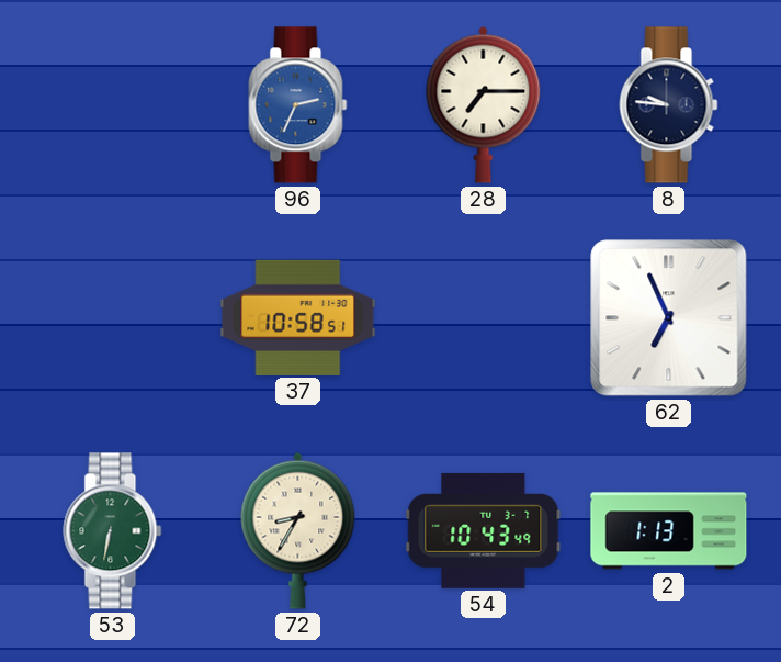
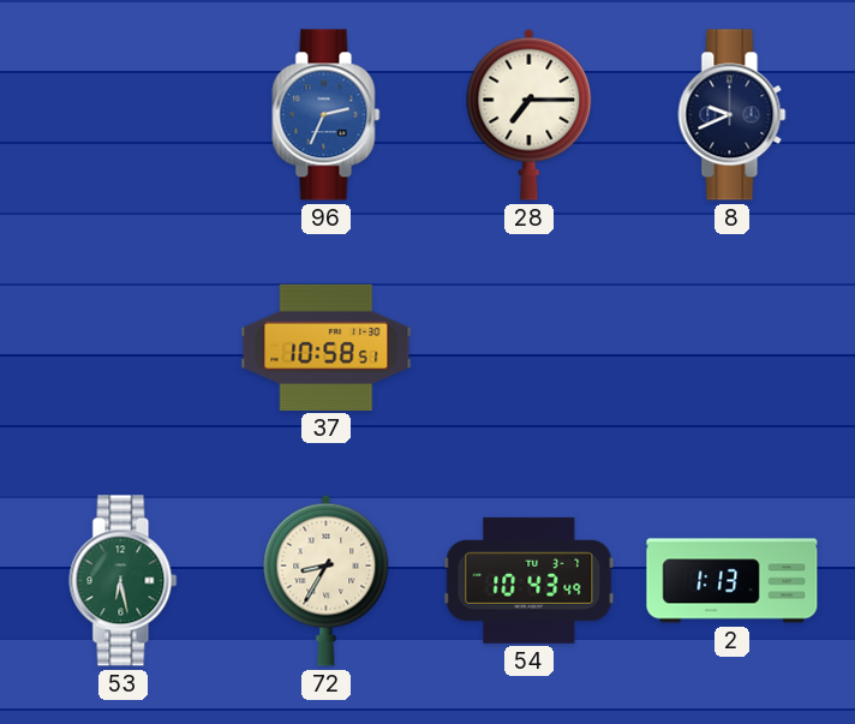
8: 9:46 -> 9:41 (733, 115)
62: 6:56 -> none (669, 318)
53: 6:32 -> 6:28 (124, 581)
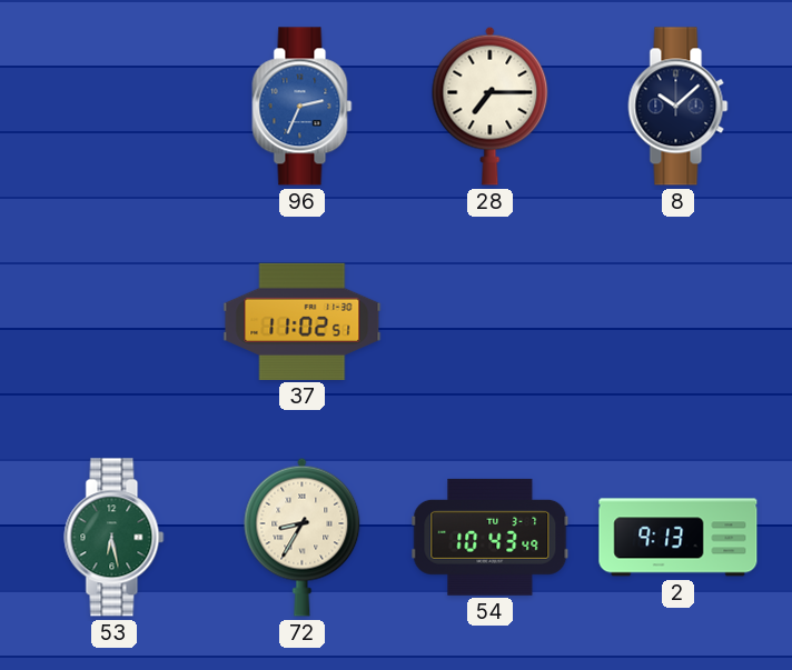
8: 9:41 -> 10:08 (679, 107)
37: 10:58 -> 11:02 (303, 321)
2: 1:13 -> 9:13 (679, 538)
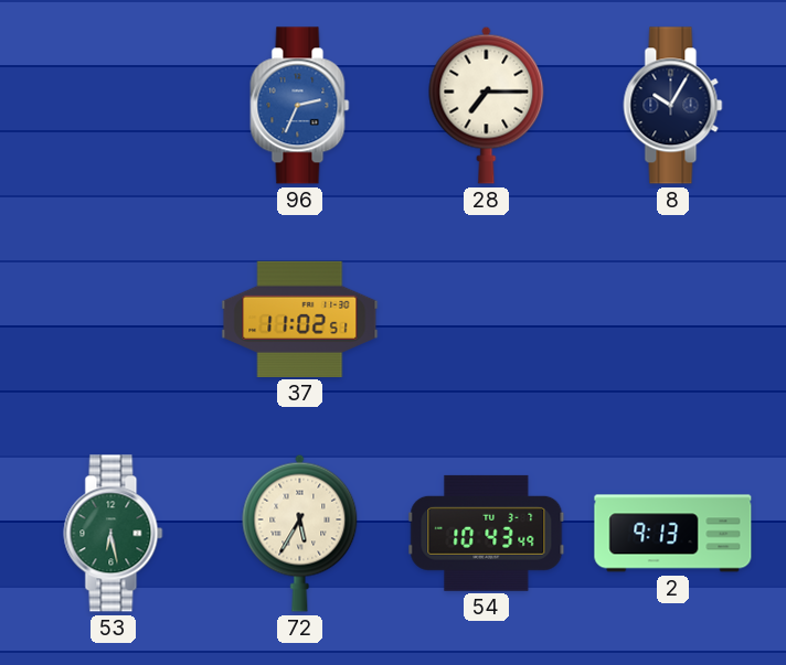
8: 10:08 -> 10:05 (673, 106)
72: 8:35 -> 5:35 (300, 533)
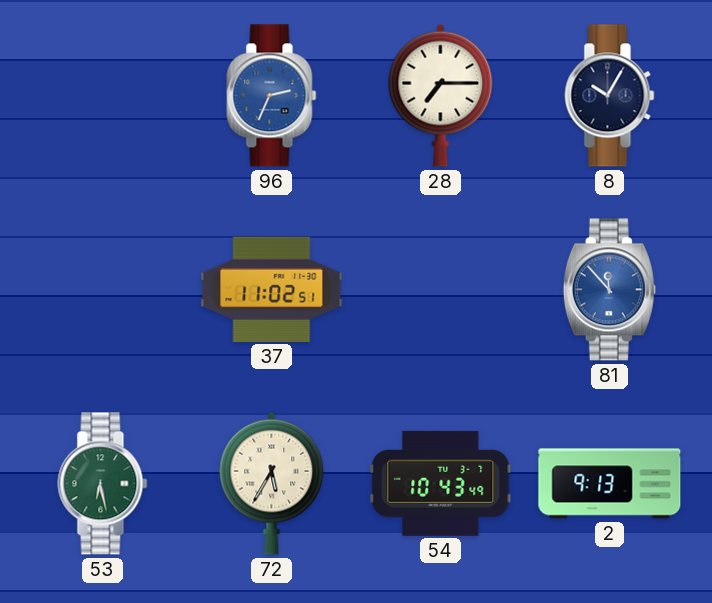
81: none -> 11:53 (609, 290)
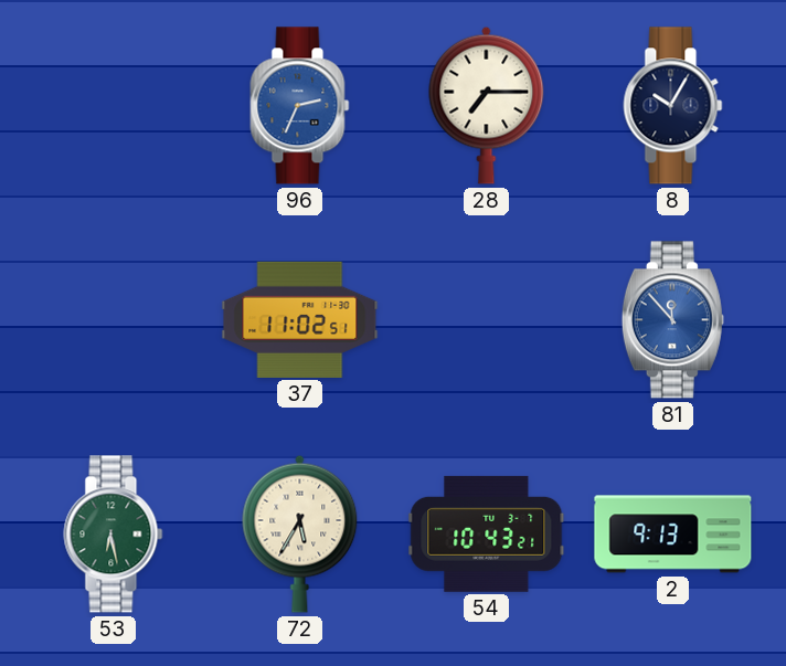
54: 10:43:49 -> 10:43:21 (487, 533)
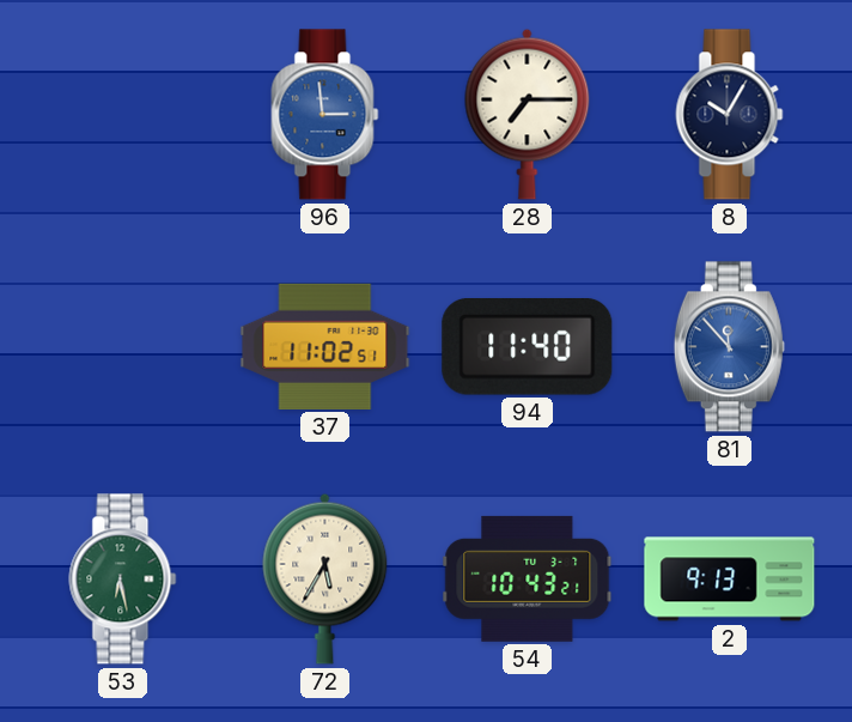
96: 2:34 -> 2:59 (325, 115)
94: none -> 11:40 (528, 347)
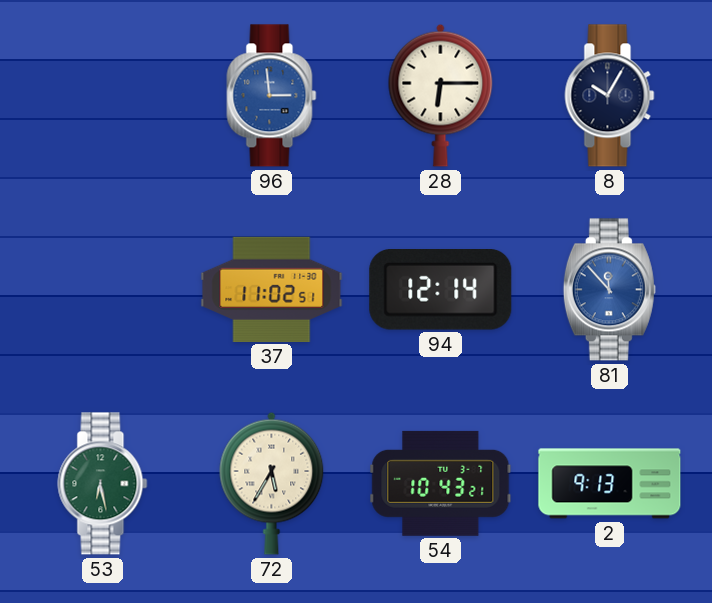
28: 7:15 -> 6:15 (441, 95)
94: 11:40 -> 12:14 (441, 290)
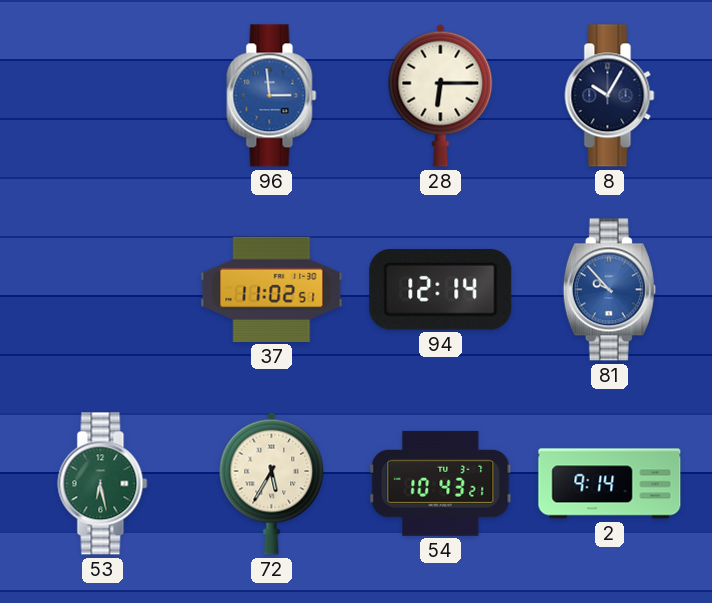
81: 11:53 -> 9:53 (609, 290)
2: 9:13 -> 9:14 (610, 484)
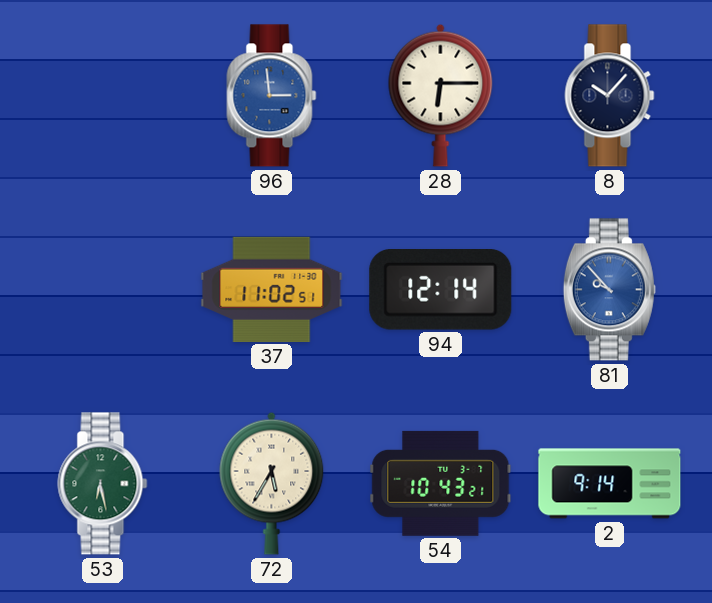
8: 10:05 -> 10:07 (610, 96)
